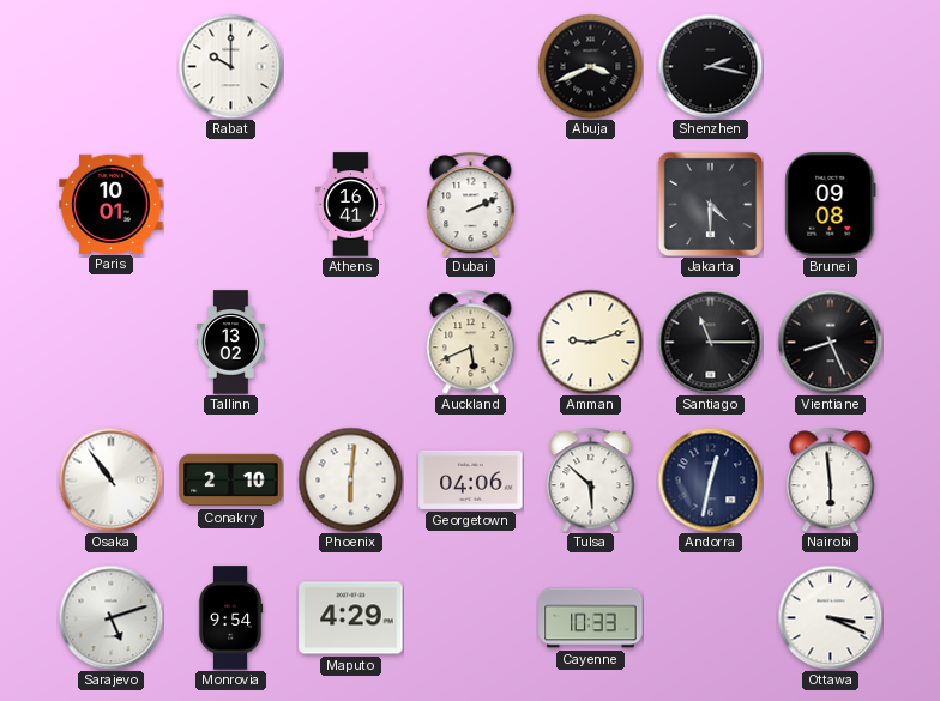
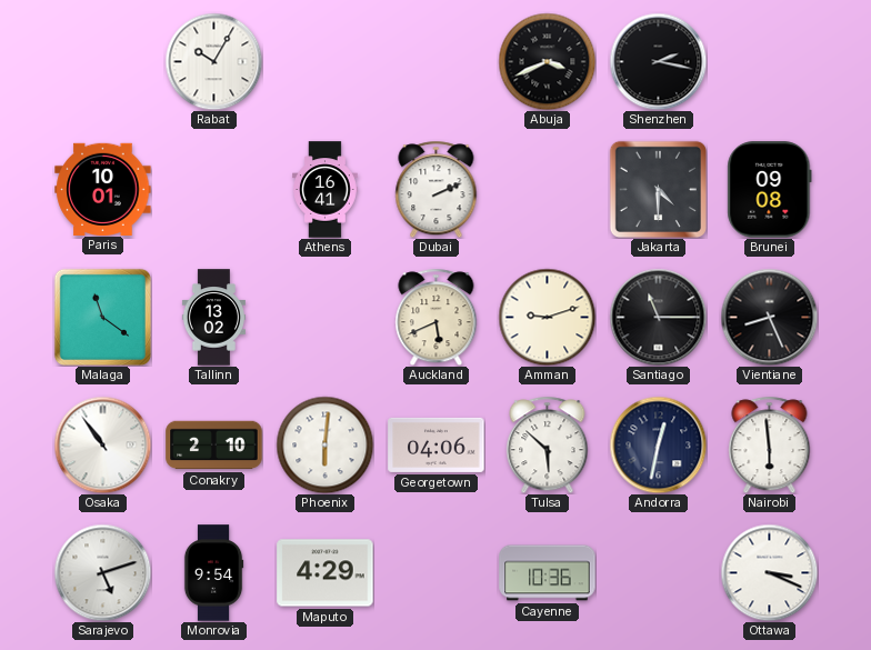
Rabat: 10:00 -> 10:05 (213, 61)
Malaga: none -> 11:21 (102, 317)
Cayenne: 10:33 -> 10:36 (548, 573)
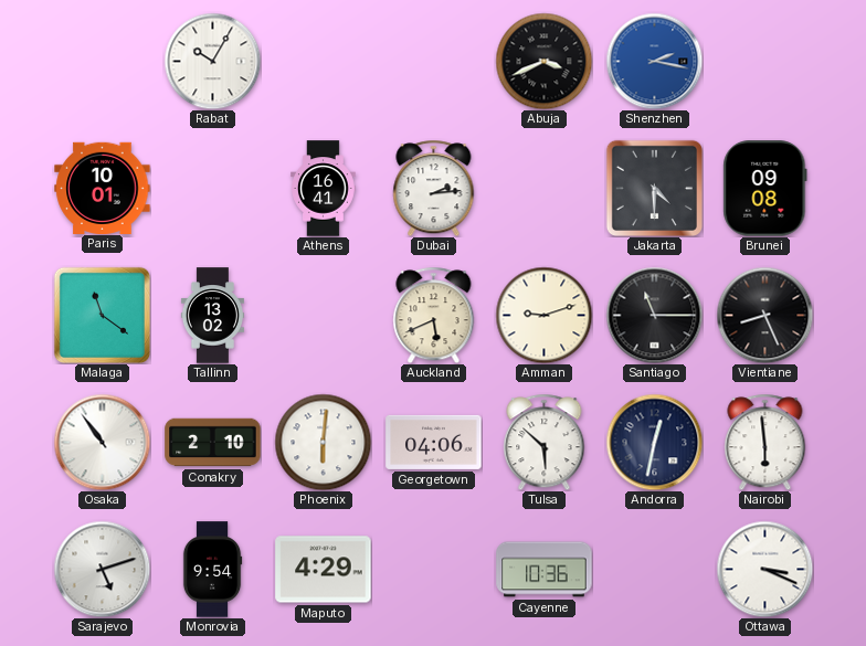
Shenzhen dial: black -> blue (654, 61)
Dubai: 2:11 -> 2:14 (434, 188)
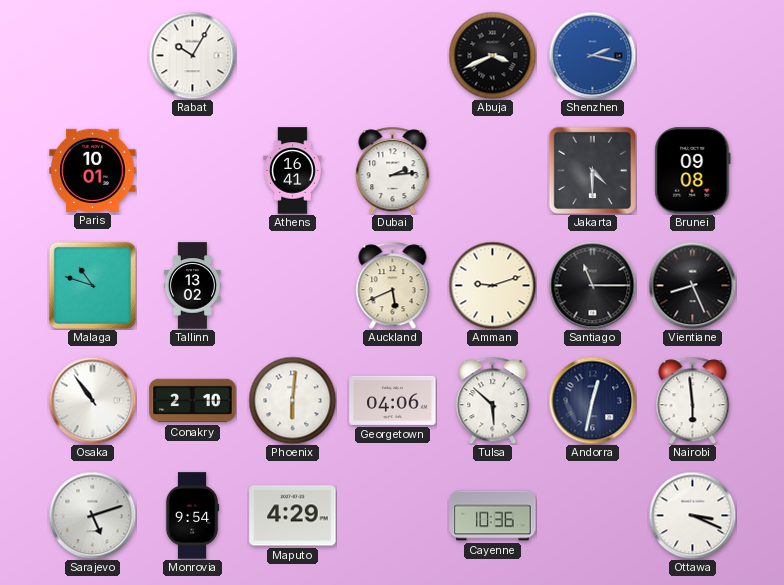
Malaga: 11:21 -> 10:48 (92, 285)
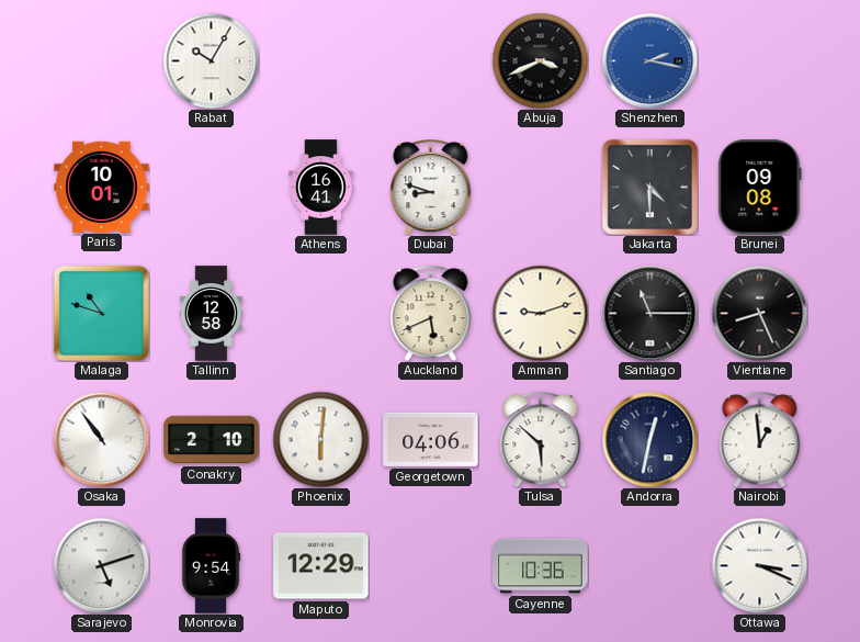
Dubai: 2:14 -> 8:48 (431, 187)
Tallinn: 13:02 -> 12:58 (211, 314)
Nairobi: 5:59 -> 12:59 (760, 439)
Maputo: 4:29 -> 12:29 (321, 566)
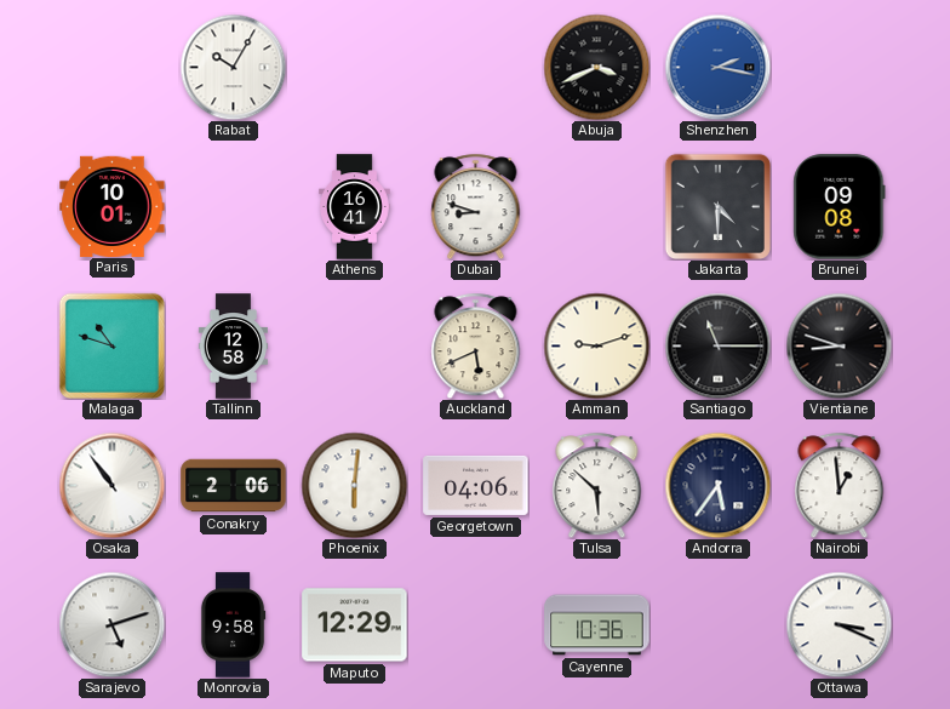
Vientiane: 8:26 -> 8:48 (839, 345)
Conakry: 2:10 -> 2:06 (234, 486)
Andorra: 12:32 -> 5:36 (717, 485)
Monrovia: 9:54 -> 9:58 (233, 625)
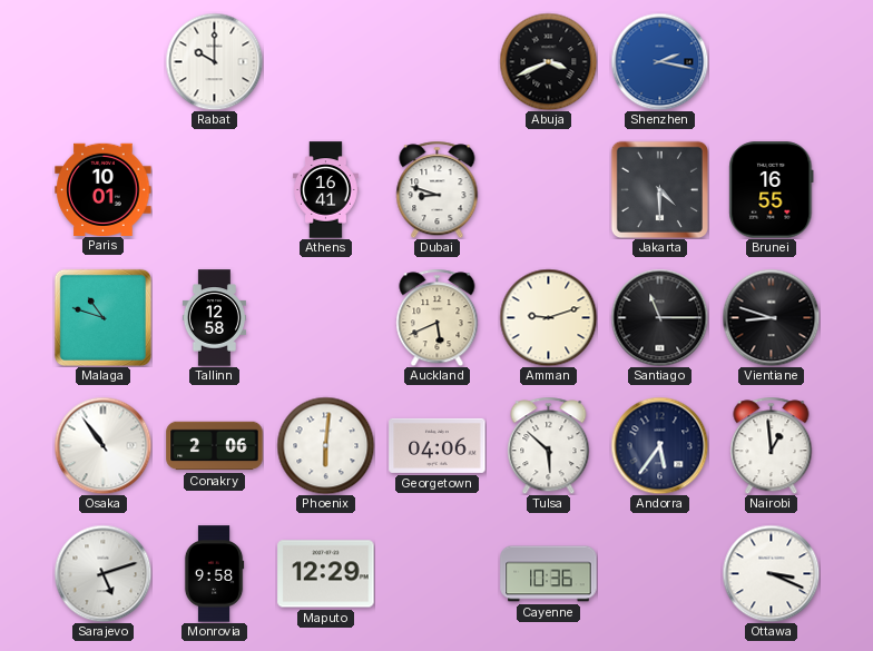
Rabat: 10:05 -> 10:00 (214, 61)
Brunei: 09:08 -> 16:55 (772, 190)
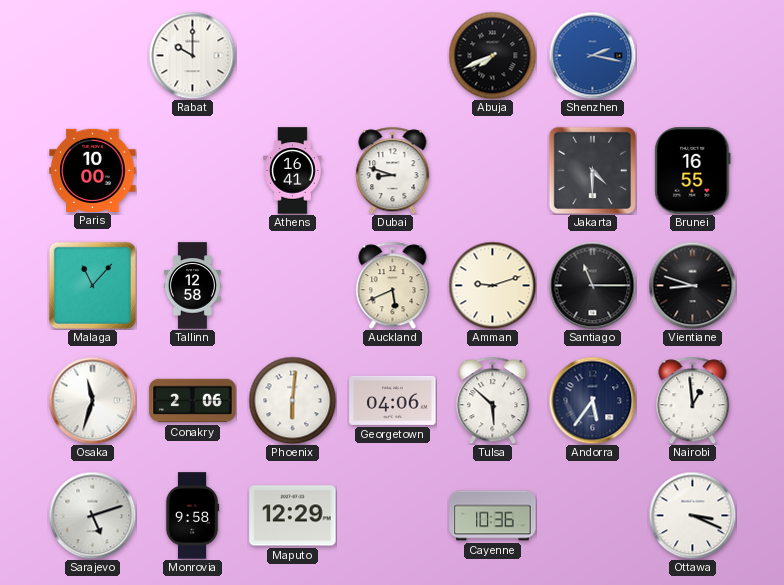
Abuja: 3:41 -> 7:41 (492, 55)
Paris: 10:01 -> 10:00 (93, 170)
Malaga: 10:48 -> 11:07 (92, 285)
Osaka: 10:54 -> 11:33 (92, 400)
